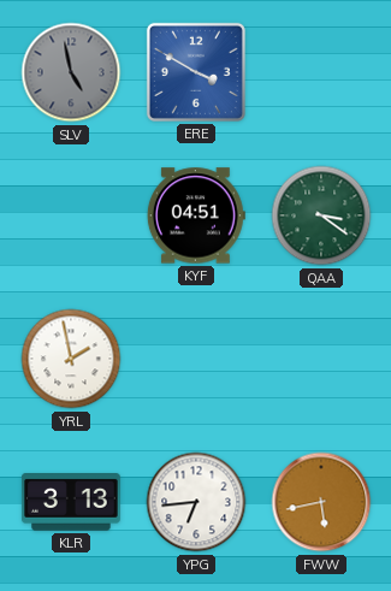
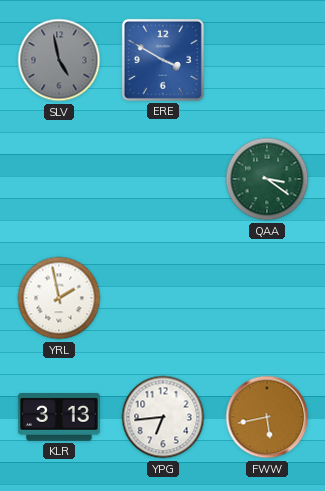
KYF: 04:51 -> none (196, 215)
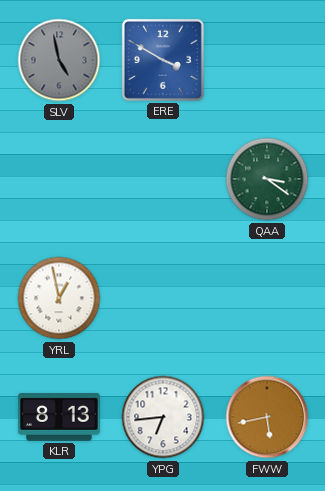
YRL: 1:58 -> 12:58 (59, 298)
KLR: 3:13 -> 8:13 (59, 418)
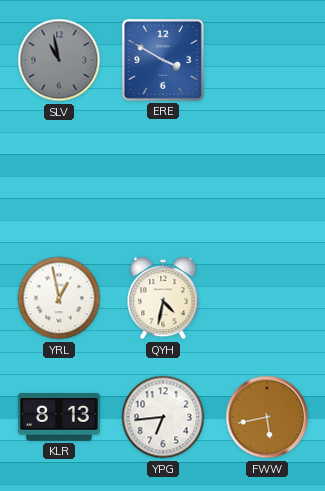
SLV: 4:58 -> 10:58 (59, 60)
QAA: 3:21 -> none (267, 179)
QYH: none -> 4:32 (163, 298)
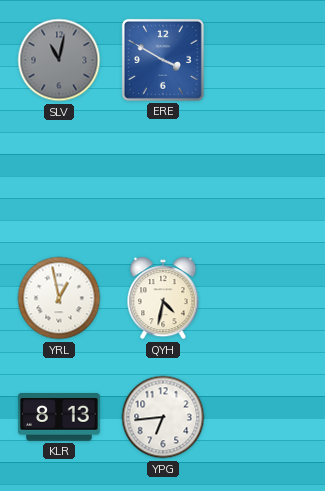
SLV: 10:58 -> 11:02 (59, 60)
FWW: 5:43 -> none (267, 417)
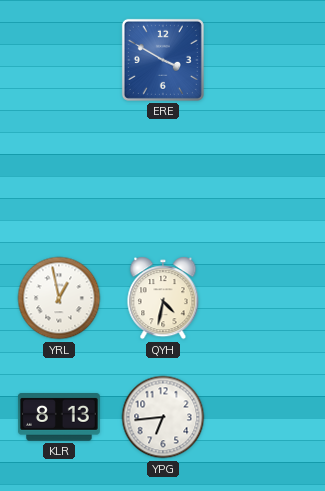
SLV: 11:02 -> none (59, 60)
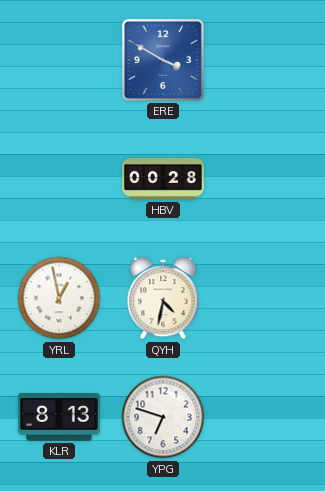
HBV: none -> 00:28 (163, 180)
YPG: 6:44 -> 6:48 (163, 417)
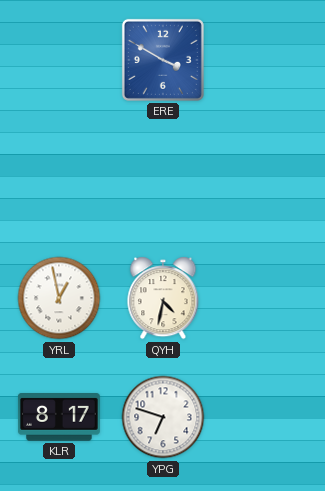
HBV: 00:28 -> none (163, 180)
KLR: 8:13 -> 8:17 (59, 418)
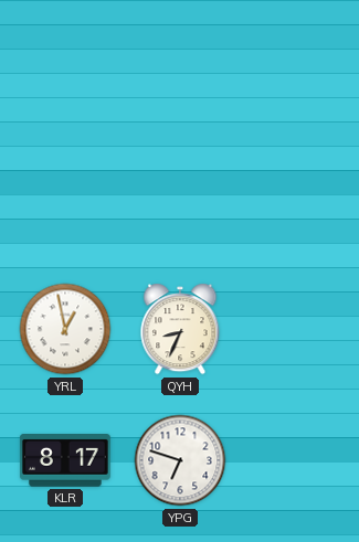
ERE: 3:50 -> none (163, 60)
QYH: 4:32 -> 8:34 (180, 329)
